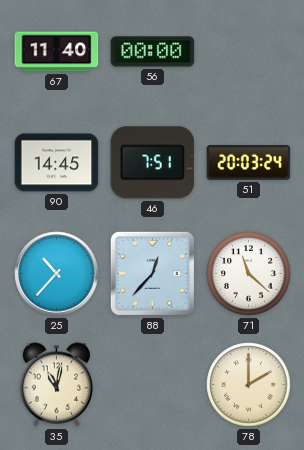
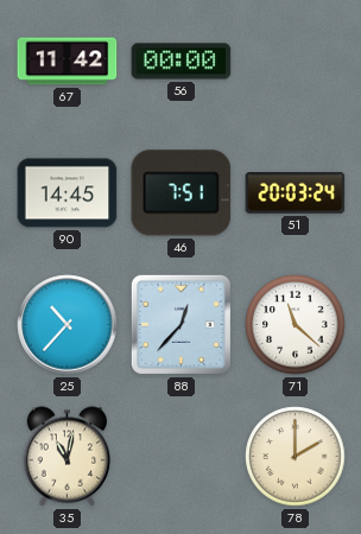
67: 11:40 -> 11:42 (68, 62)
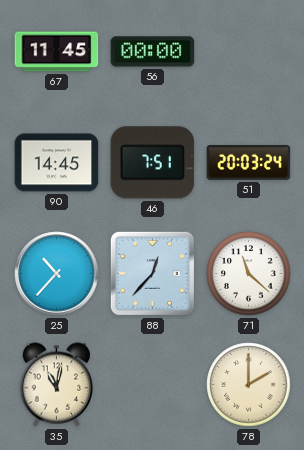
67: 11:42 -> 11:45 (57, 52)
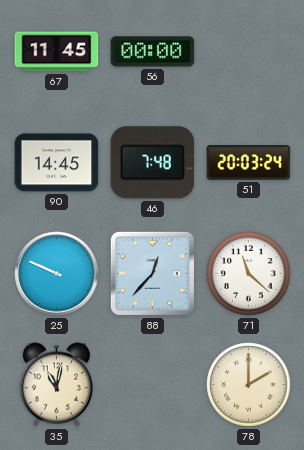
46: 7:51 -> 7:48 (153, 163)
25: 10:37 -> 9:49 (57, 274)
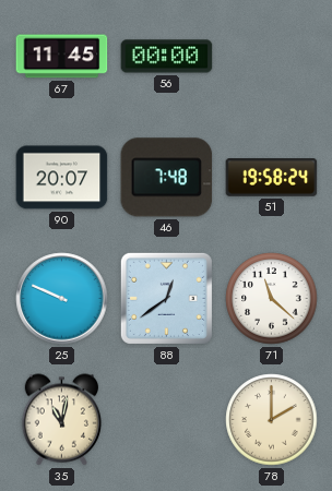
90: 14:45 -> 20:07 (62, 178)
51: 20:03 -> 19:58 (272, 178)
88: 12:37 -> 12:39 (166, 298)
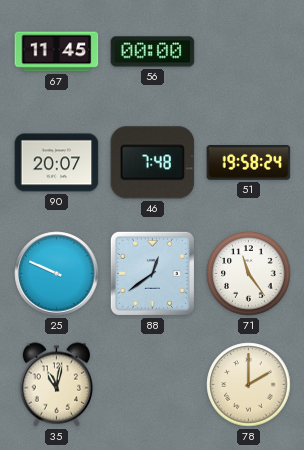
71: 11:22 -> 11:24 (249, 274)
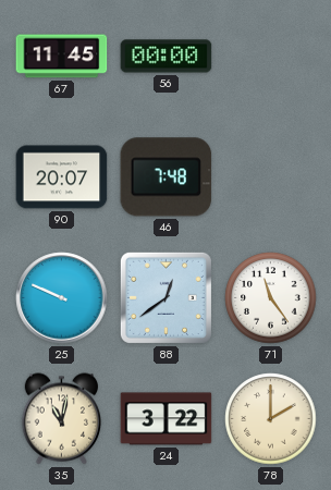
51: 19:58 -> none (249, 163)
24: none -> 3:22 (167, 419)
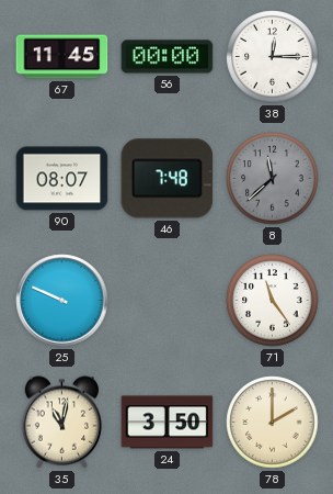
38: none -> 12:15 (273, 57)
90: 20:07 -> 08:07 (62, 179)
8: none -> 11:38 (273, 179)
88: 12:39 -> none (165, 297)
24: 3:22 -> 3:50 (168, 423)
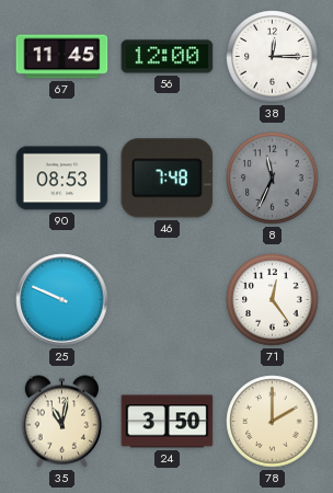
56: 00:00 -> 12:00 (168, 57)
90: 08:07 -> 08:53 (62, 179)
8: 11:38 -> 11:34 (273, 179)
71: 11:24 -> 12:24 (273, 300)
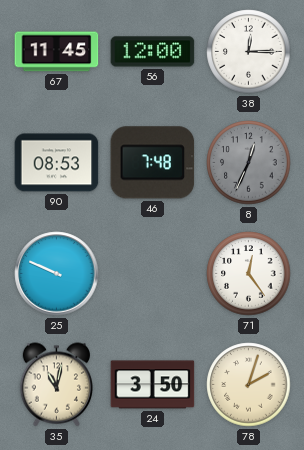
8: 11:34 -> 12:34 (249, 163)
78: 2:00 -> 2:03 (249, 385)
